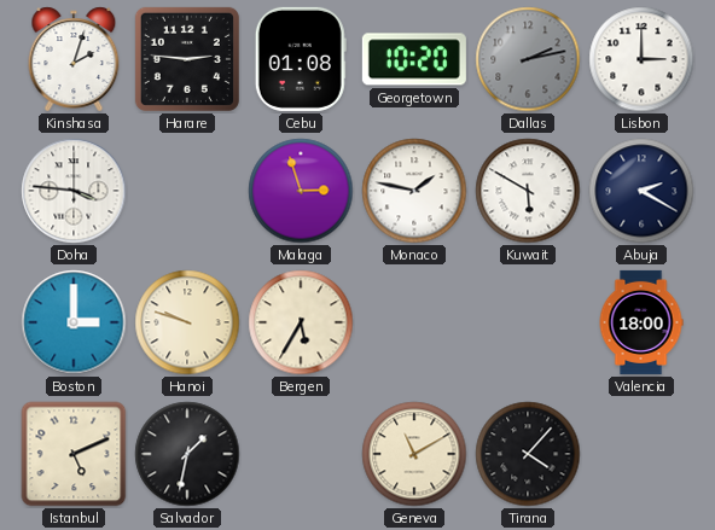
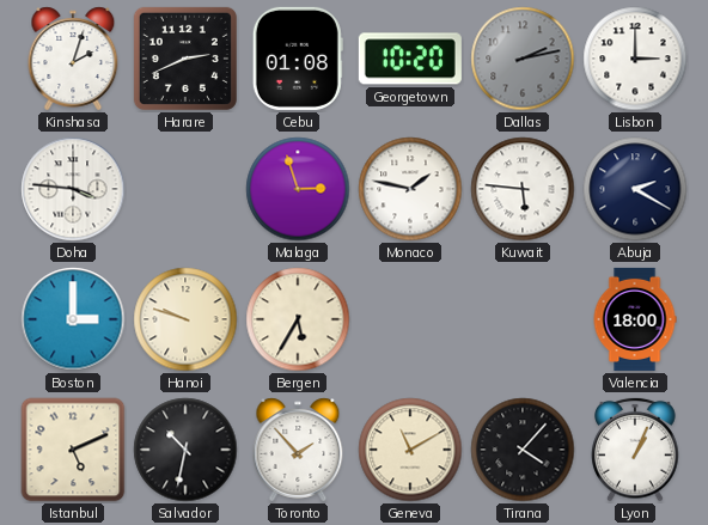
Harare: 2:46 -> 2:41 (185, 59)
Kuwait: 5:50 -> 5:46 (523, 189)
Salvador: 1:32 -> 10:32 (185, 450)
Toronto: none -> 1:53 (298, 450)
Lyon: none -> 1:04 (635, 450)
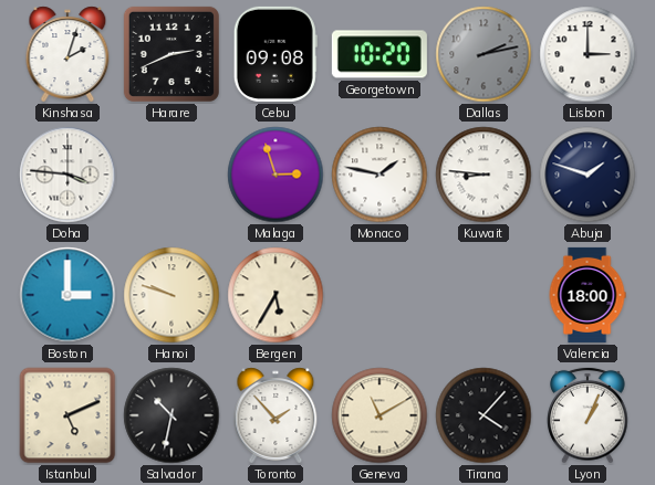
Cebu: 01:08 -> 09:08 (275, 54)
Kuwait: 5:46 -> 8:46 (484, 175)
Abuja: 2:20 -> 1:48 (588, 175)
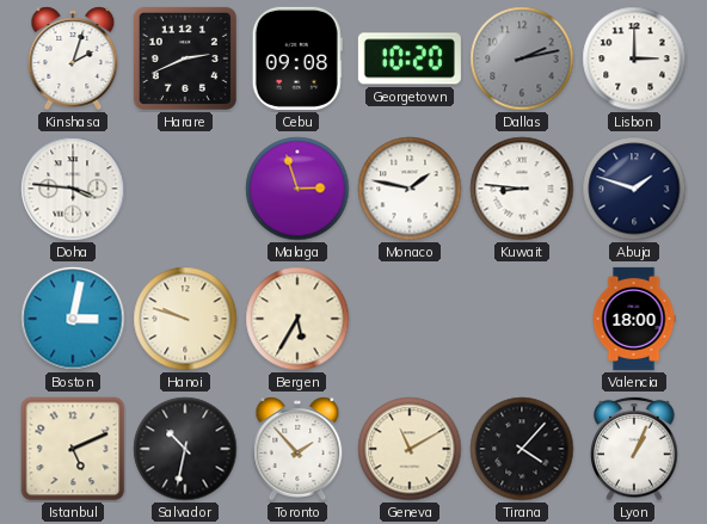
Boston: 3:00 -> 3:02 (73, 319)
